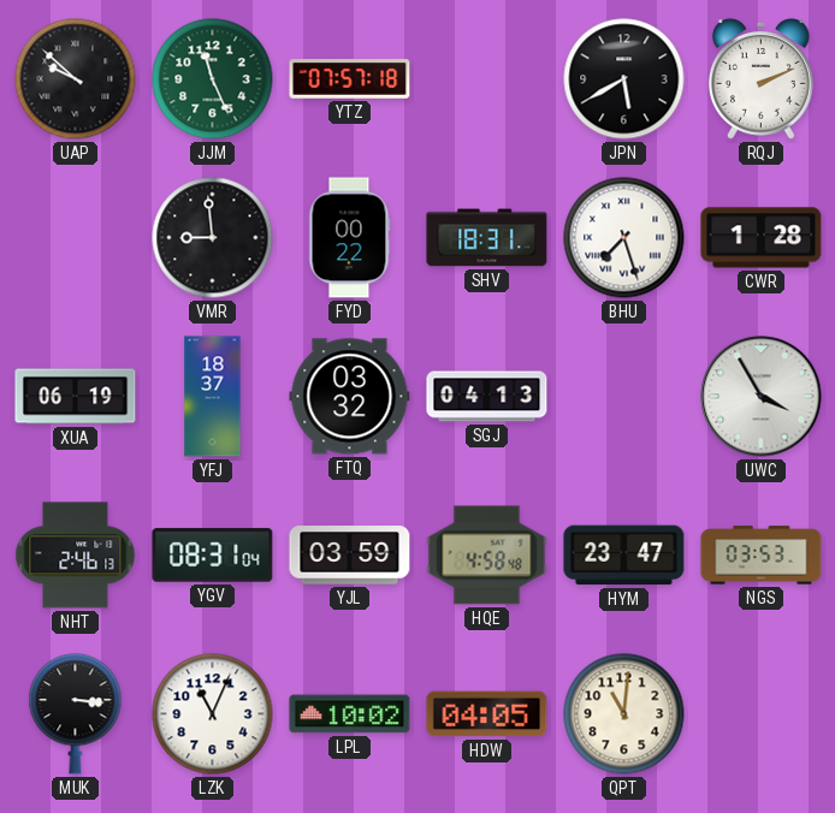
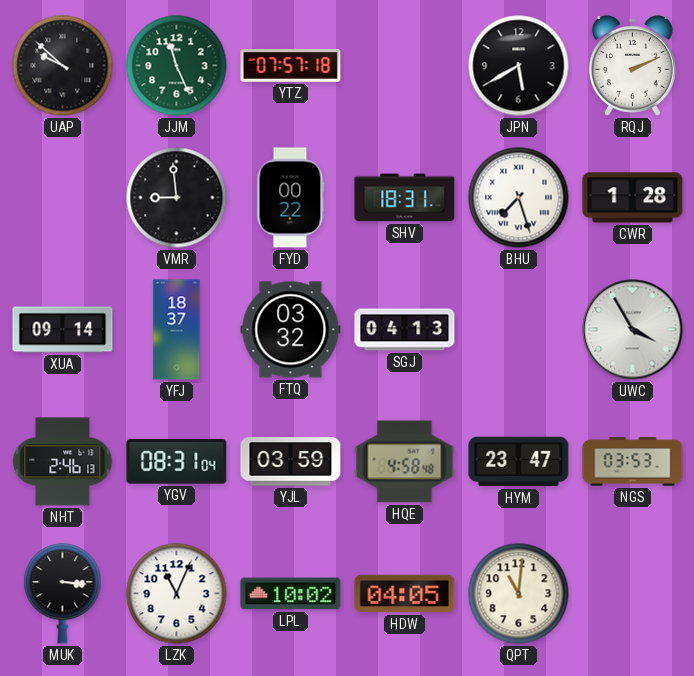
XUA: 06:19 -> 09:14 (63, 330)
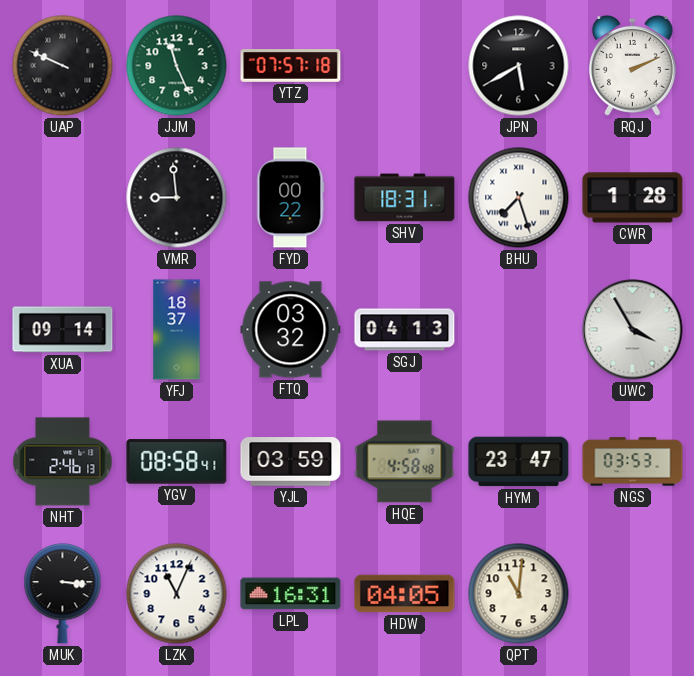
UAP: 9:52 -> 9:49 (63, 66)
YGV: 08:31 -> 08:58 (177, 462)
LPL: 10:02 -> 16:31 (291, 594)
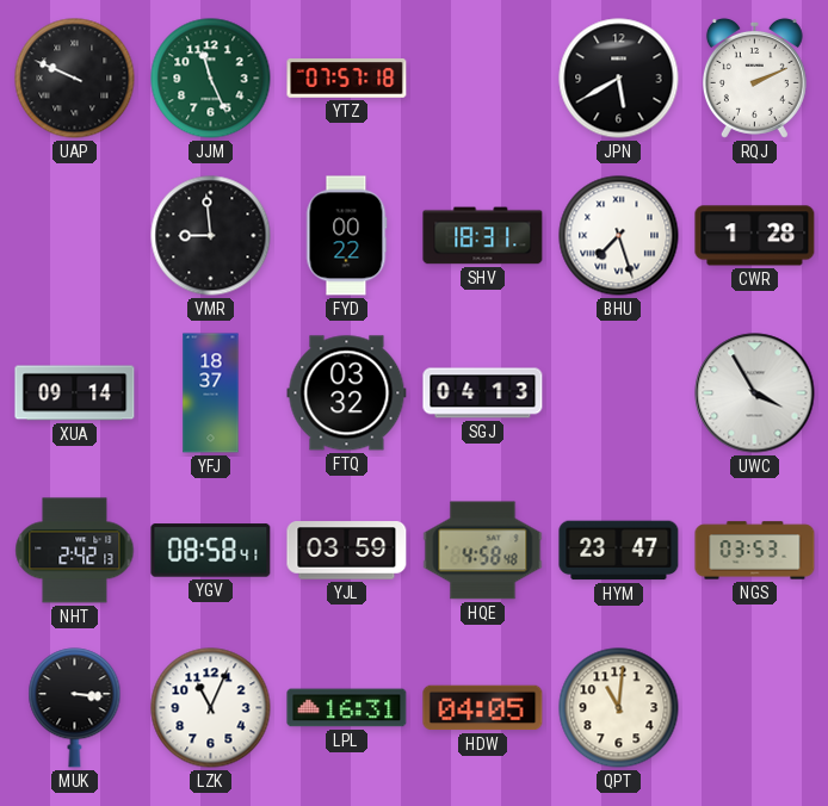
NHT: 2:46 -> 2:42 (75, 551)
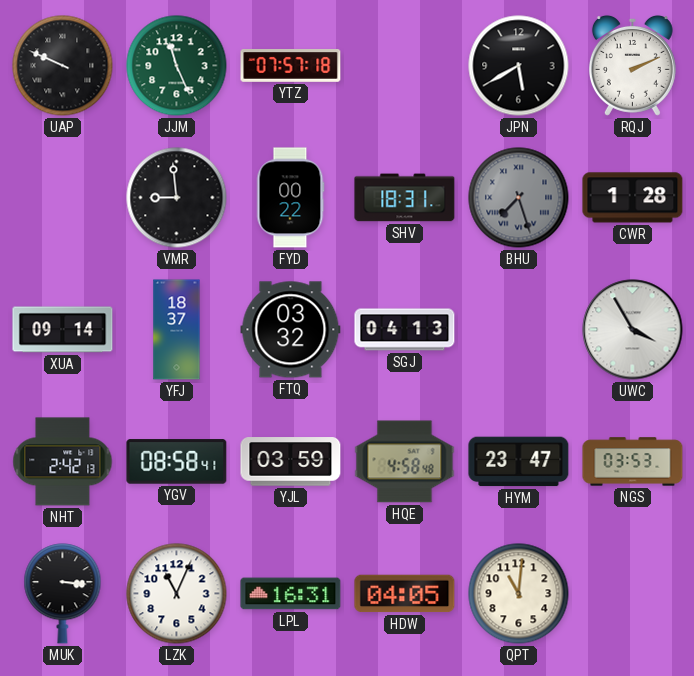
BHU dial: white -> grey (519, 198)
